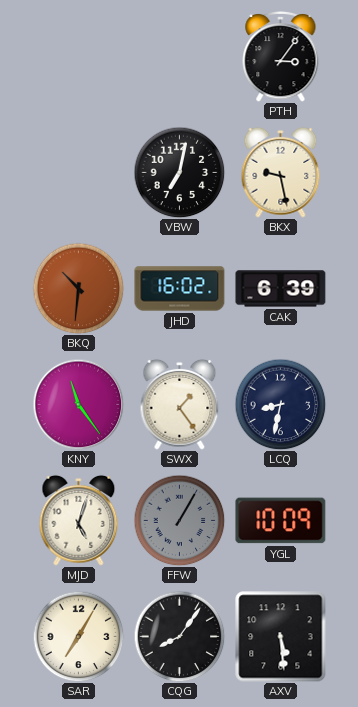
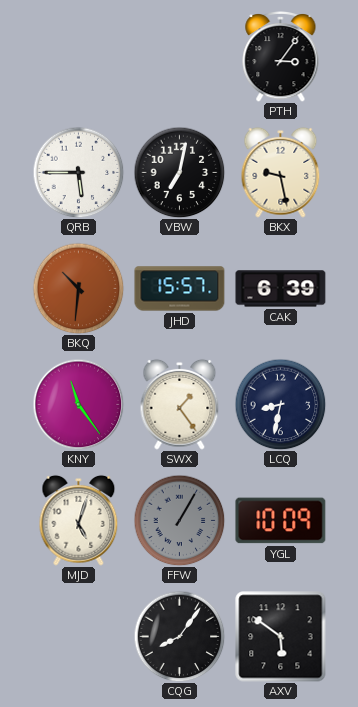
QRB: none -> 5:45 (78, 172)
JHD: 16:02 -> 15:57 (180, 289)
SAR: 7:05 -> none (78, 636)
AXV: 5:29 -> 5:51 (281, 637)
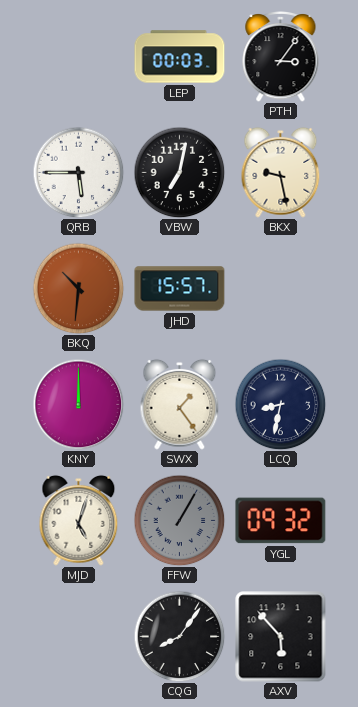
LEP: none -> 00:03 (180, 57)
CAK: 6:39 -> none (281, 289)
KNY: 11:24 -> 12:00 (78, 404)
YGL: 10:09 -> 09:32 (281, 521)
AXV: 5:51 -> 5:53 (281, 637)
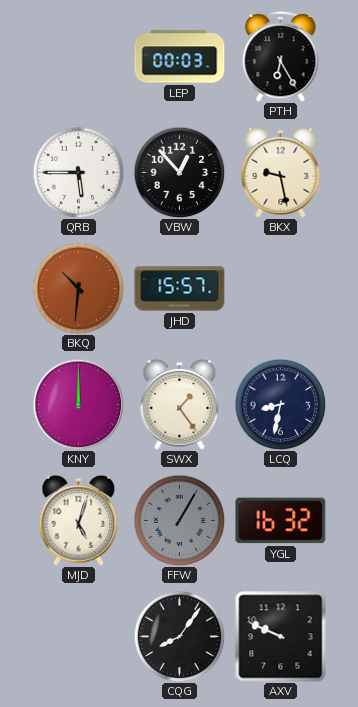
PTH: 3:06 -> 6:25 (281, 56)
VBW: 7:02 -> 12:53 (179, 172)
YGL: 09:32 -> 16:32 (281, 521)
AXV: 5:53 -> 9:49 (281, 637)
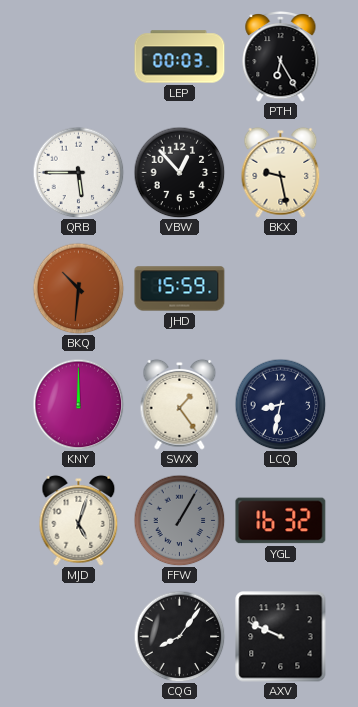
JHD: 15:57 -> 15:59 (180, 289)
